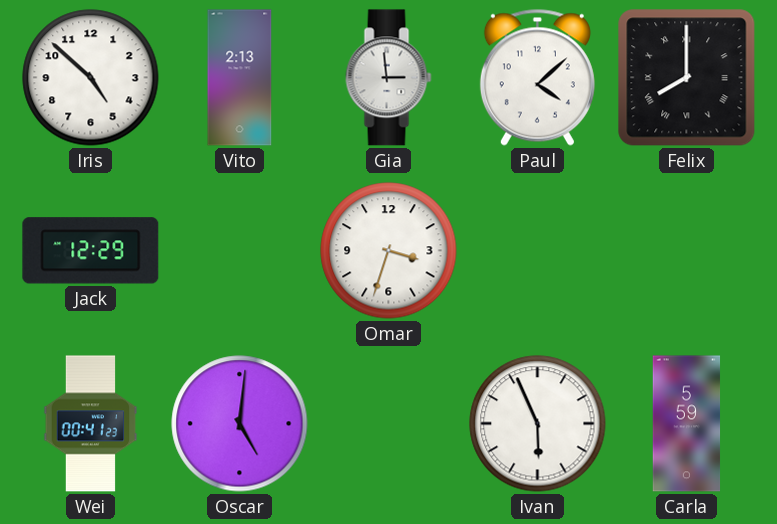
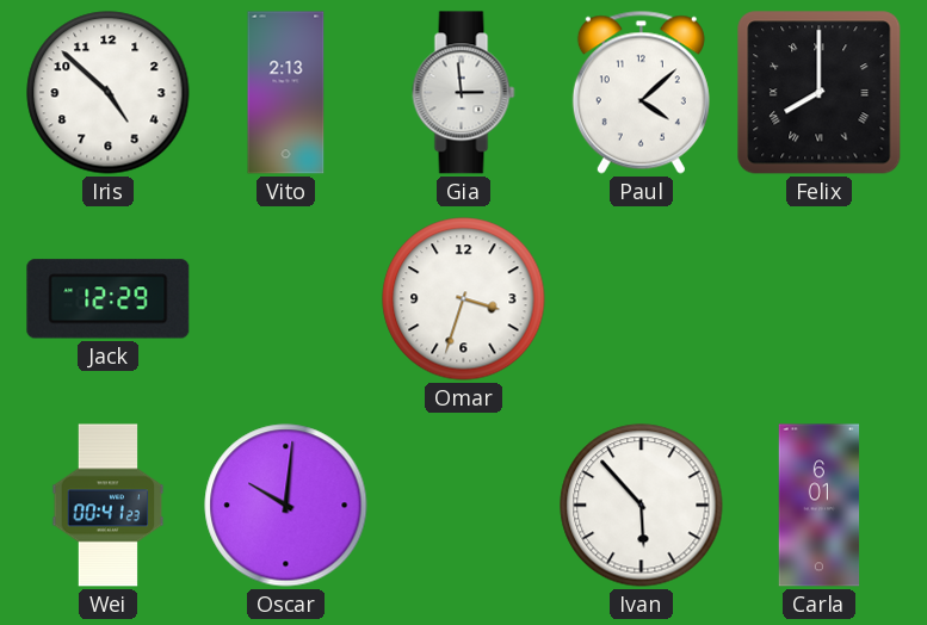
Oscar: 5:01 -> 10:01 (286, 506)
Ivan: 5:56 -> 5:53 (642, 506)
Carla: 5:59 -> 6:01 (820, 506)
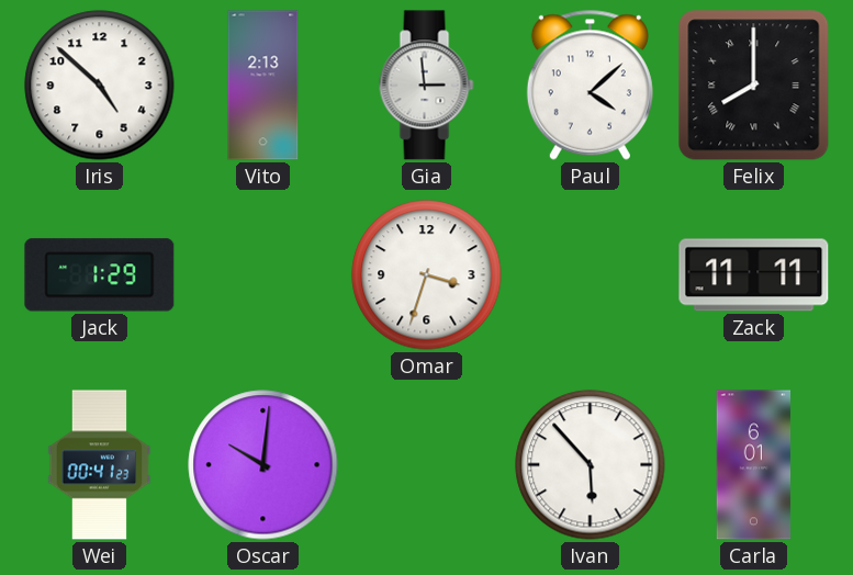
Jack: 12:29 -> 1:29 (100, 275)
Zack: none -> 11:11 (754, 275)
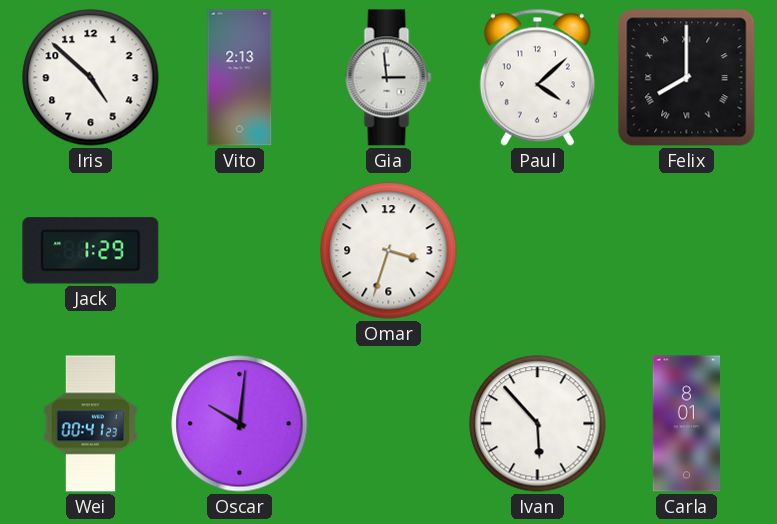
Zack: 11:11 -> none (754, 275)
Carla: 6:01 -> 8:01 (687, 424)
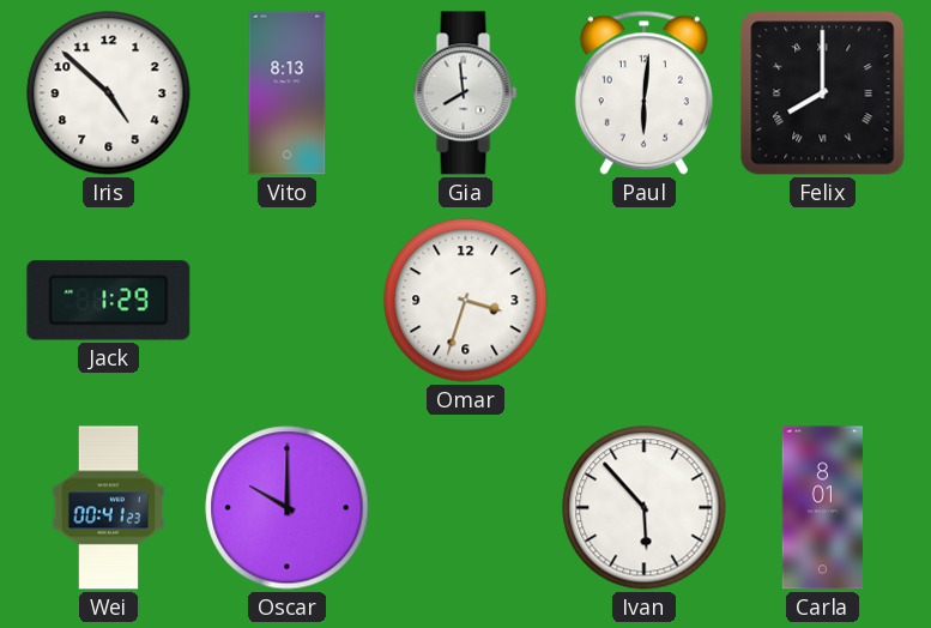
Vito: 2:13 -> 8:13 (288, 93)
Gia: 2:59 -> 7:59 (466, 93)
Paul: 4:08 -> 6:01 (643, 92)
Oscar: 10:01 -> 10:00 (288, 508)
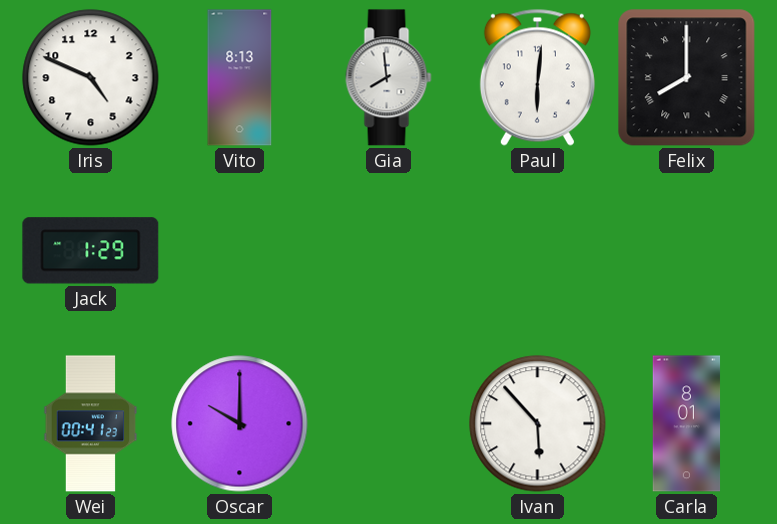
Iris: 4:52 -> 4:49 (91, 78)
Omar: 3:33 -> none (466, 301)
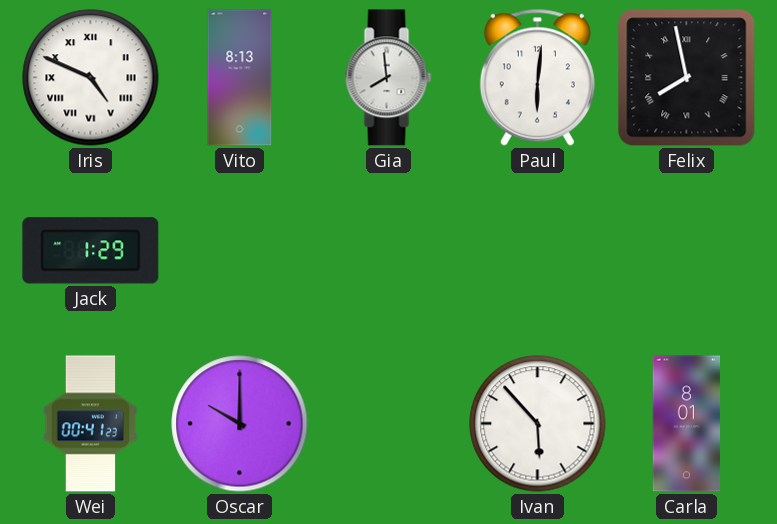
Iris numerals: Arabic -> Roman (91, 78)
Felix: 8:00 -> 7:58 (687, 78)
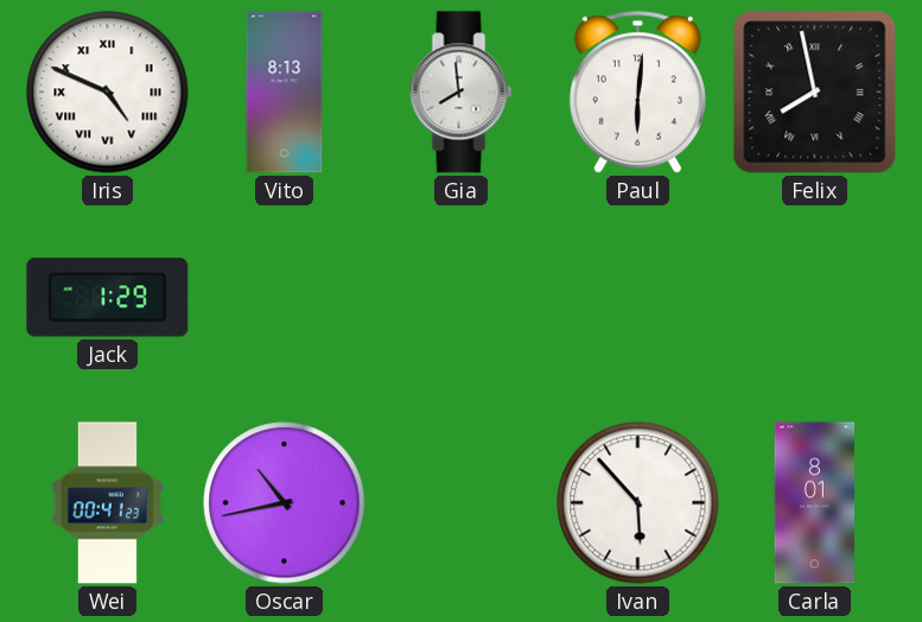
Oscar: 10:00 -> 10:43 (285, 503)
